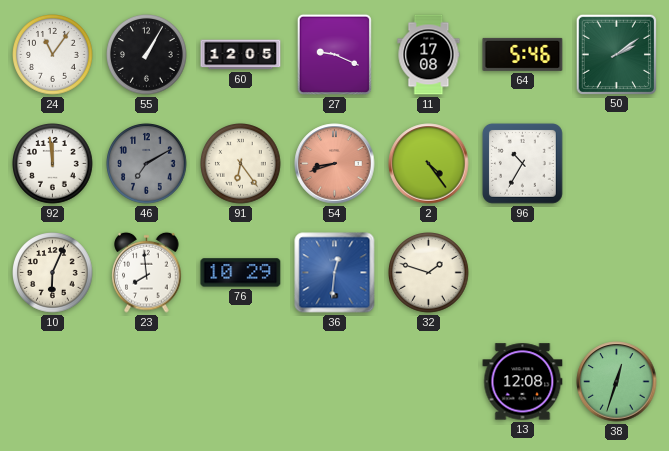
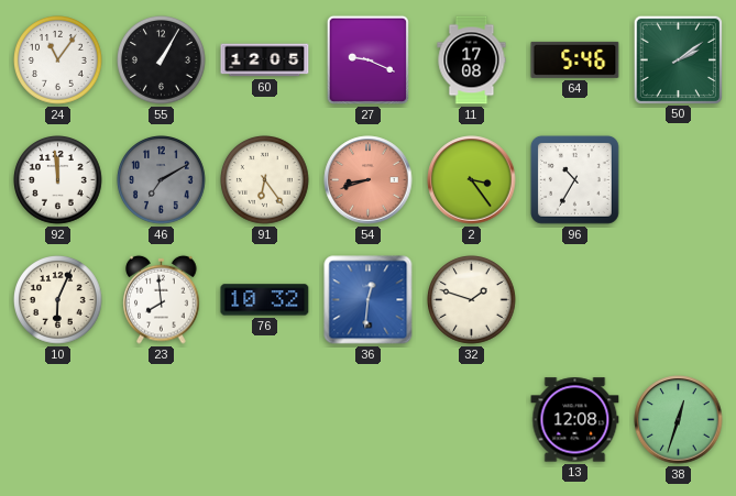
2: 4:24 -> 3:24 (472, 180)
76: 10:29 -> 10:32 (265, 300)
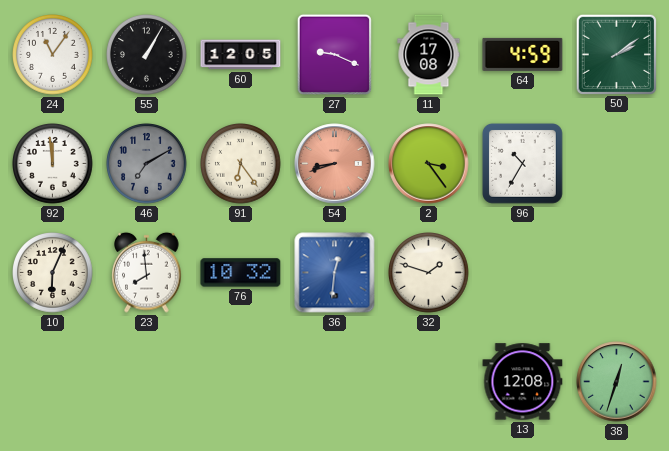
64: 5:46 -> 4:59 (523, 54)
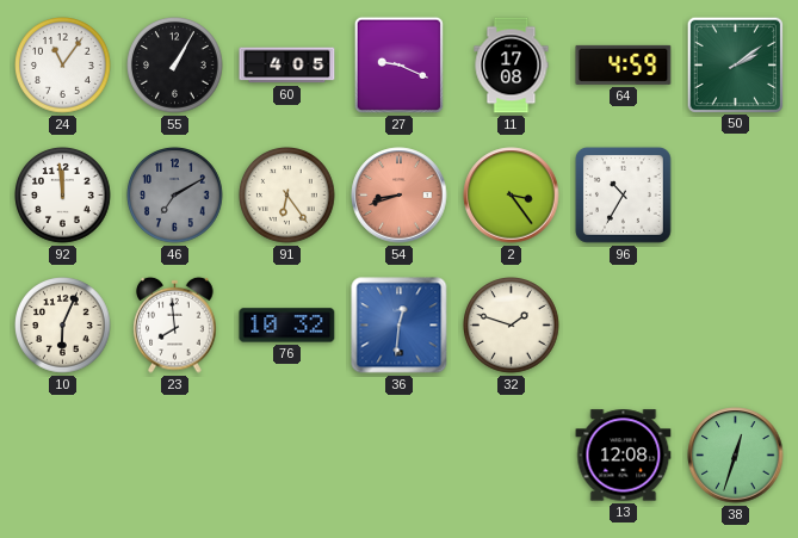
60: 12:05 -> 4:05 (287, 66)
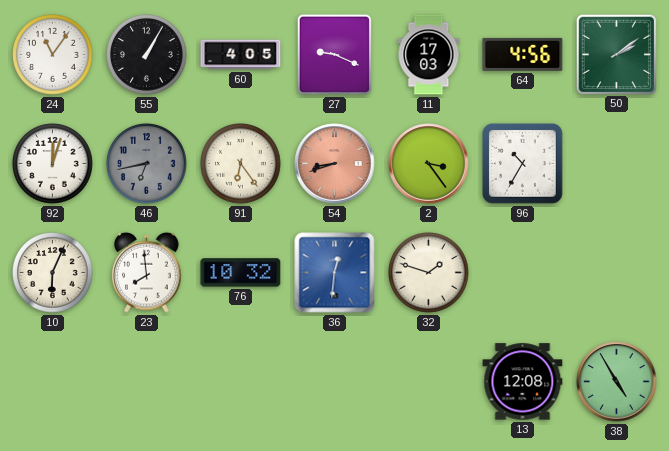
11: 17:08 -> 17:03 (429, 55)
64: 4:59 -> 4:56 (523, 54)
92: 11:59 -> 12:03 (53, 164)
46: 7:10 -> 6:43 (147, 164)
38: 12:33 -> 4:55 (617, 382)
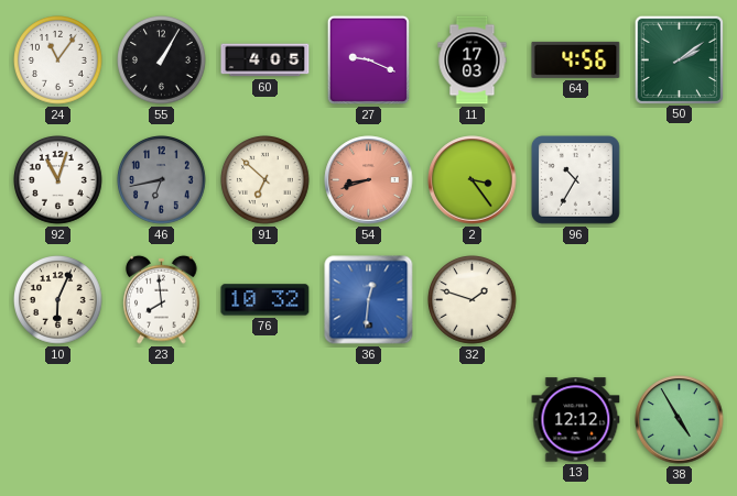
92: 12:03 -> 11:03 (58, 180)
91: 6:24 -> 6:52 (265, 180)
13: 12:08 -> 12:12 (576, 420)
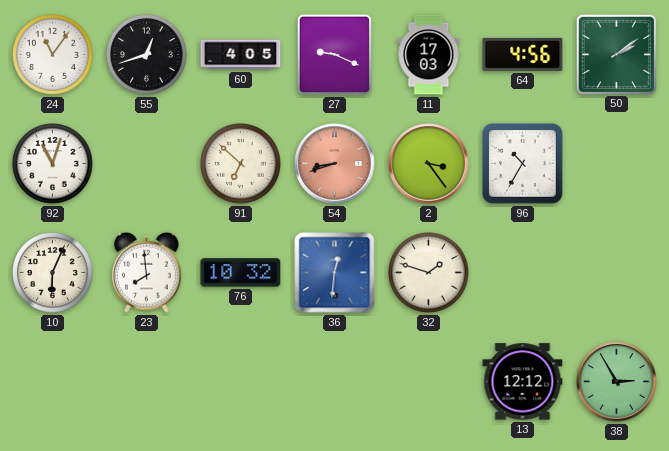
55: 1:05 -> 12:42 (147, 55)
46: 6:43 -> none (162, 180)
38: 4:55 -> 2:55 (617, 382)
